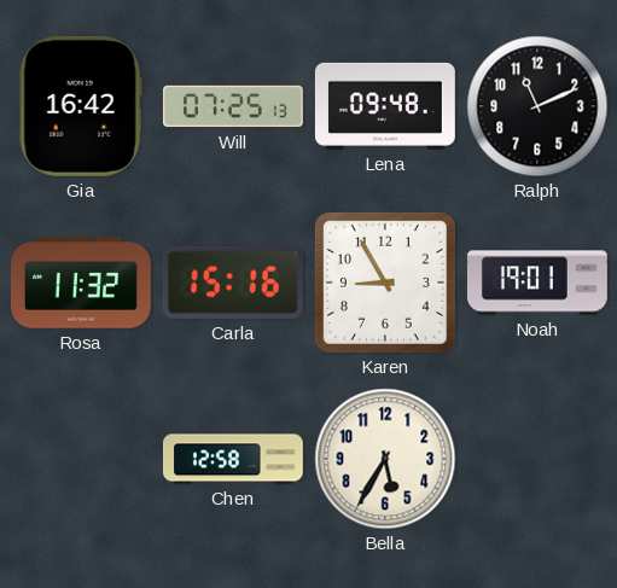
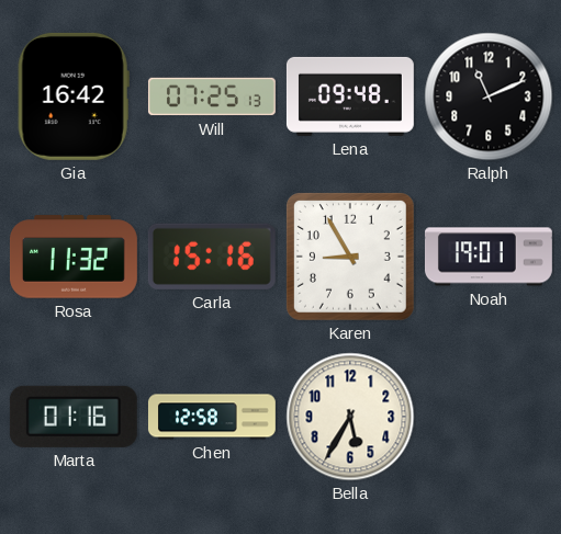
Marta: none -> 01:16 (74, 417)
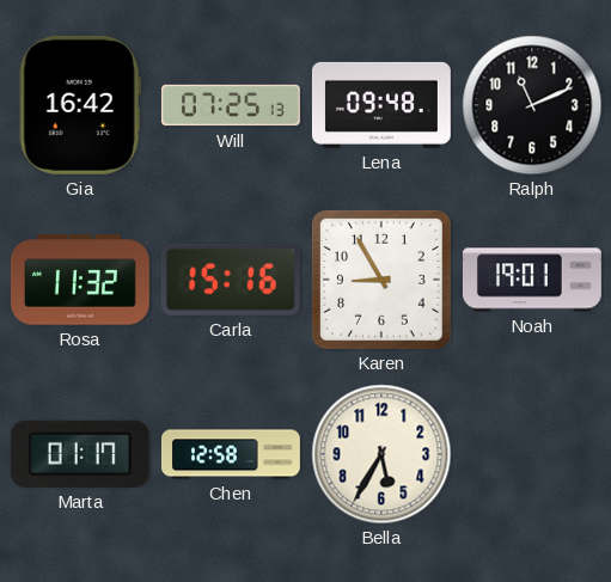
Marta: 01:16 -> 01:17 (80, 454)
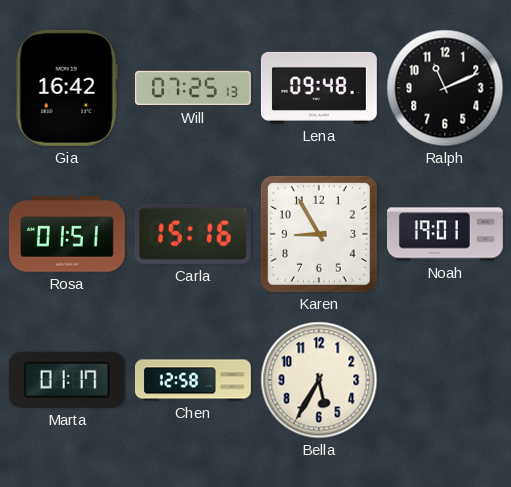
Rosa: 11:32 -> 01:51 (67, 234)
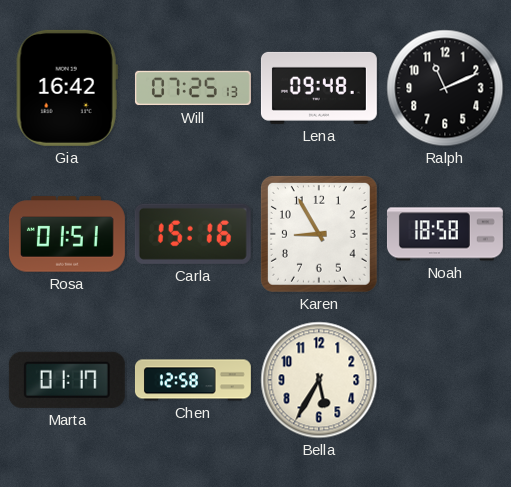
Noah: 19:01 -> 18:58 (445, 234)
